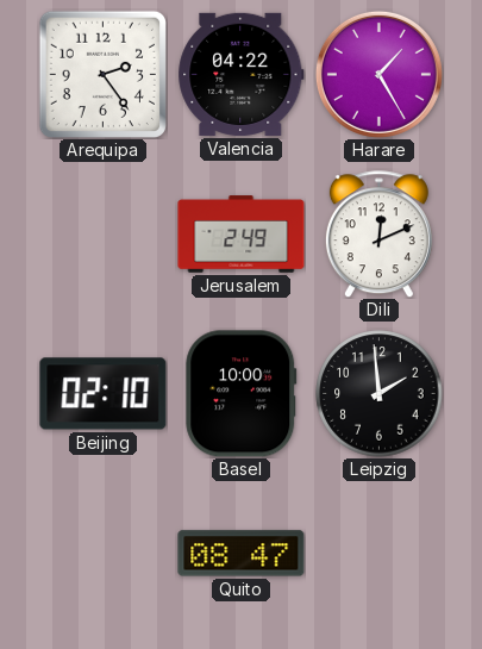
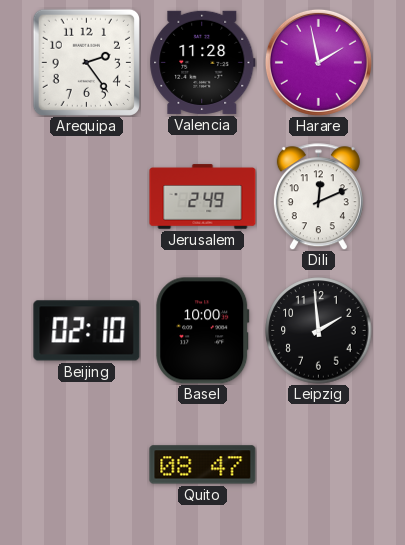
Valencia: 04:22 -> 11:28 (203, 62)
Harare: 1:25 -> 1:58 (318, 62)
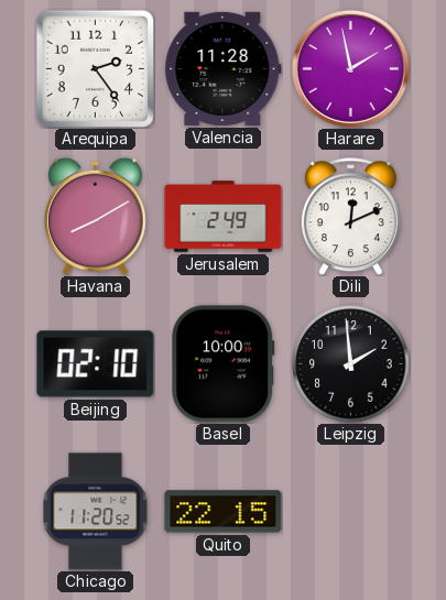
Havana: none -> 8:10 (95, 216)
Chicago: none -> 11:20 (96, 512)
Quito: 08:47 -> 22:15 (224, 512)
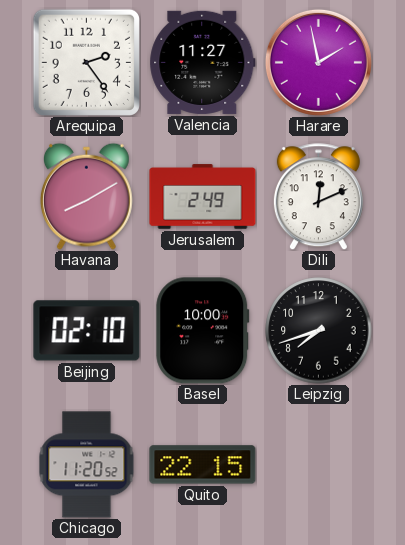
Valencia: 11:28 -> 11:27 (203, 62)
Leipzig: 1:59 -> 7:42 (319, 331)
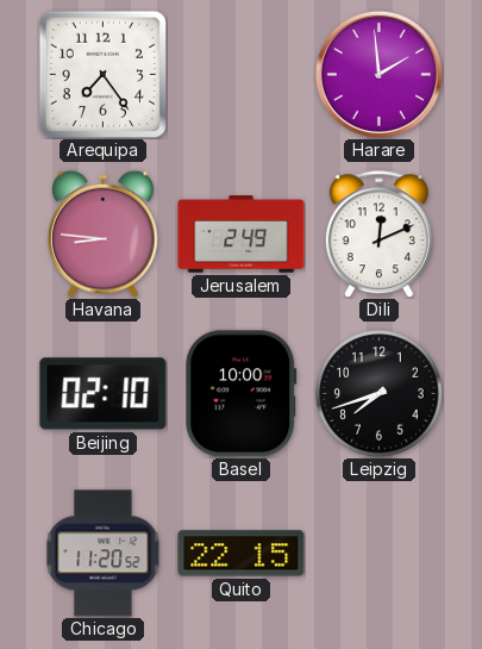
Arequipa: 2:24 -> 7:24 (102, 74)
Valencia: 11:27 -> none (203, 62)
Harare: 1:58 -> 1:59 (378, 74)
Havana: 8:10 -> 8:46 (102, 233)
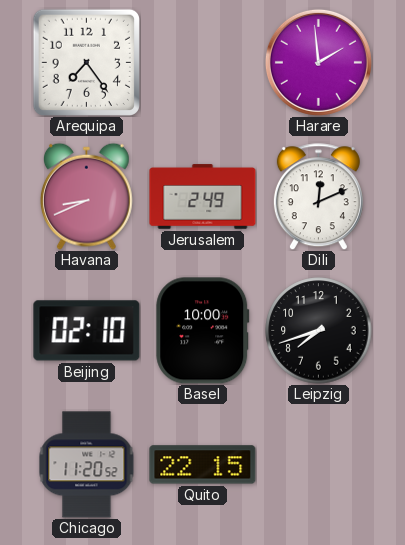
Havana: 8:46 -> 8:41 (86, 196)
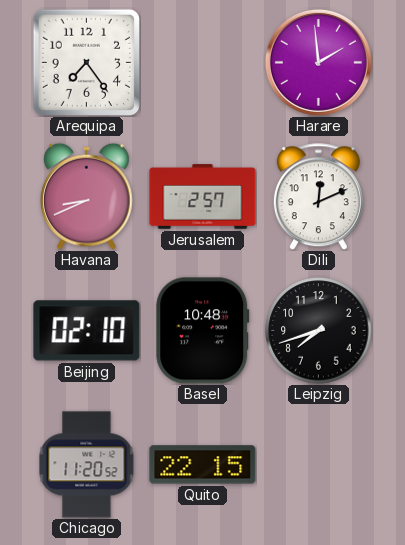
Jerusalem: 2:49 -> 2:57 (203, 197)
Basel: 10:00 -> 10:48 (203, 331)
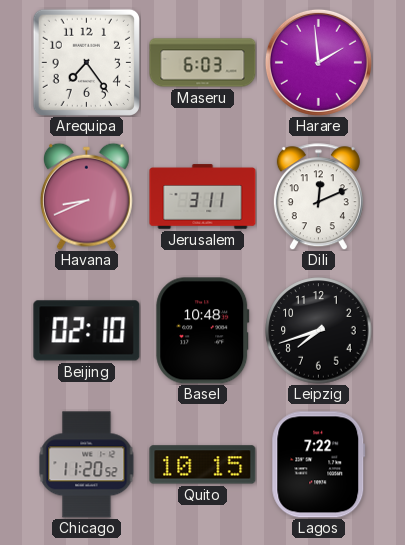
Maseru: none -> 6:03 (203, 63)
Jerusalem: 2:57 -> 3:11 (203, 197)
Quito: 22:15 -> 10:15 (203, 465)
Lagos: none -> 7:22 (319, 465)
